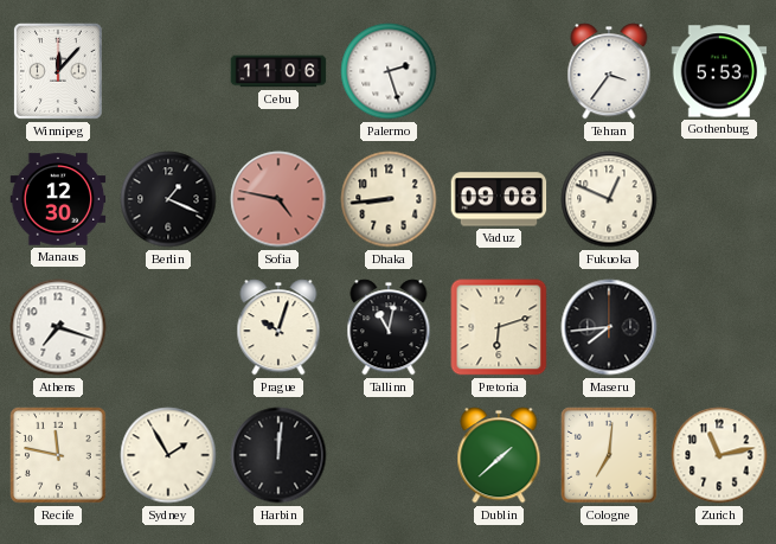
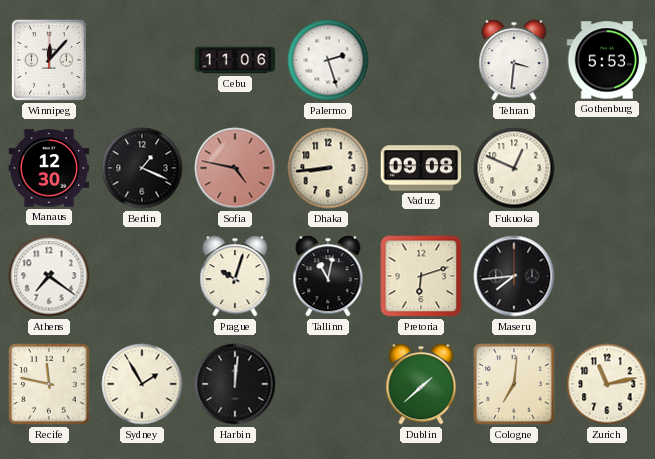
Tehran: 3:36 -> 3:31 (514, 60)
Athens: 7:18 -> 7:21 (49, 276)
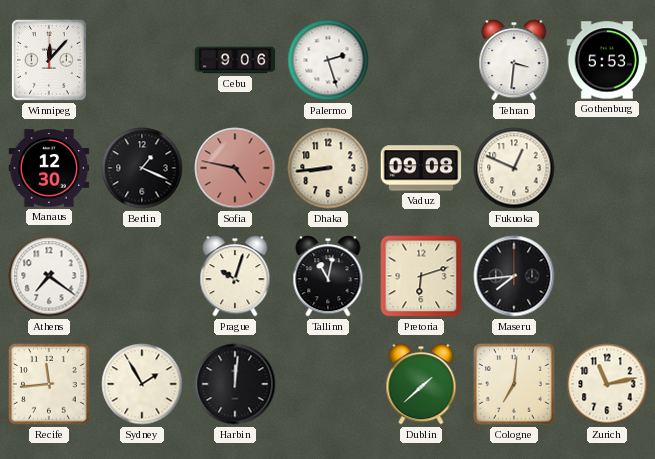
Cebu: 11:06 -> 9:06 (235, 60)
Recife: 11:47 -> 11:44 (49, 384)
